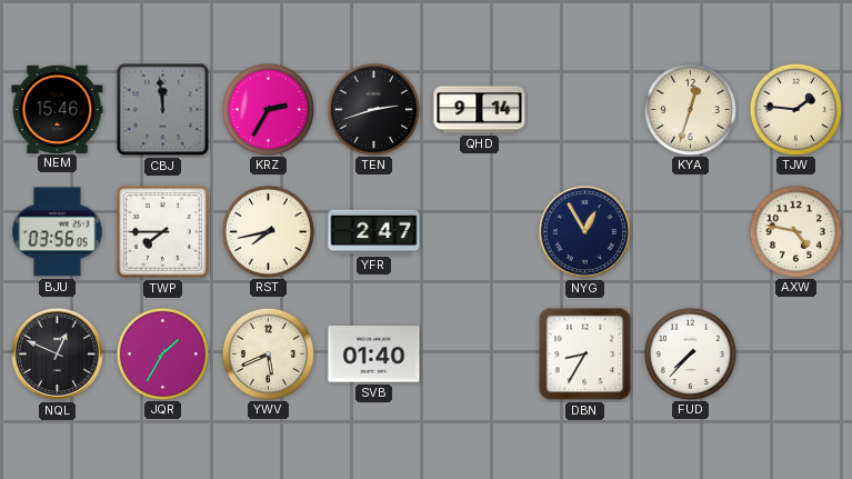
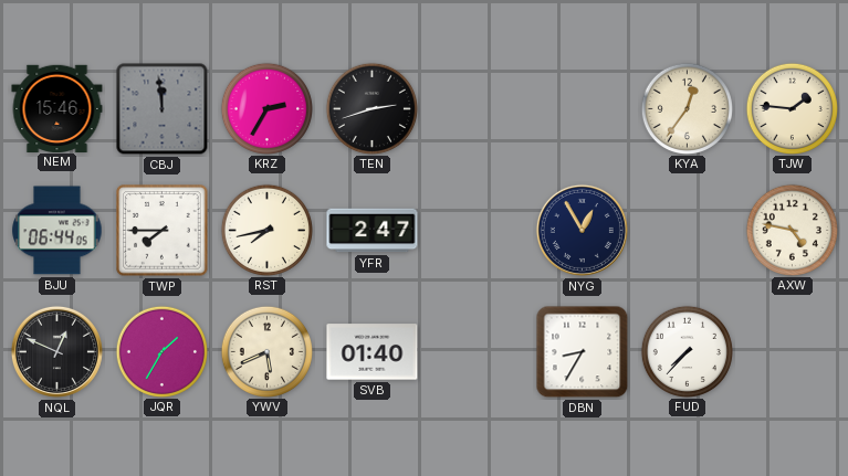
QHD: 9:14 -> none (480, 110)
KYA: 12:33 -> 12:36 (687, 108)
BJU: 03:56 -> 06:44 (57, 231)
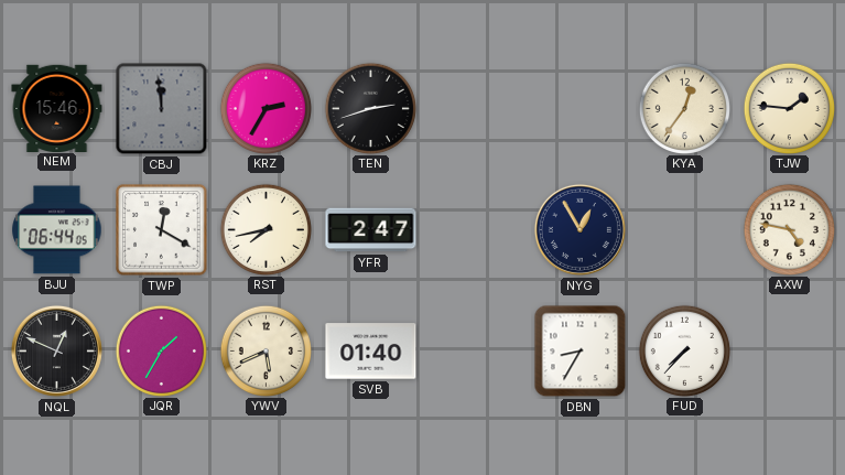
TWP: 7:45 -> 12:20 (162, 230)
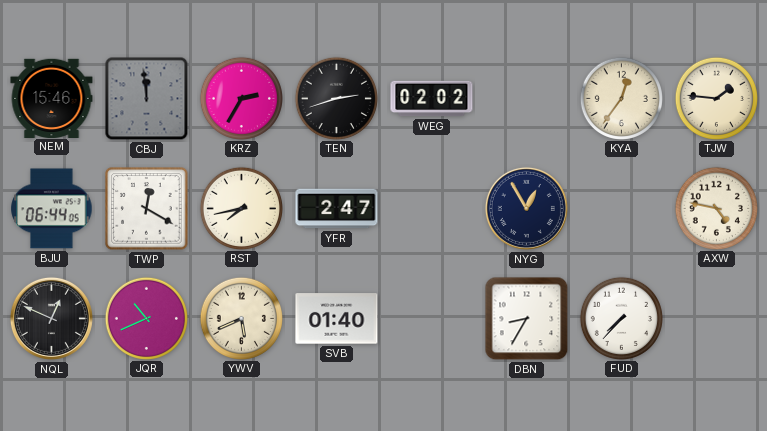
WEG: none -> 02:02 (432, 99)
JQR: 1:35 -> 10:41 (146, 318)
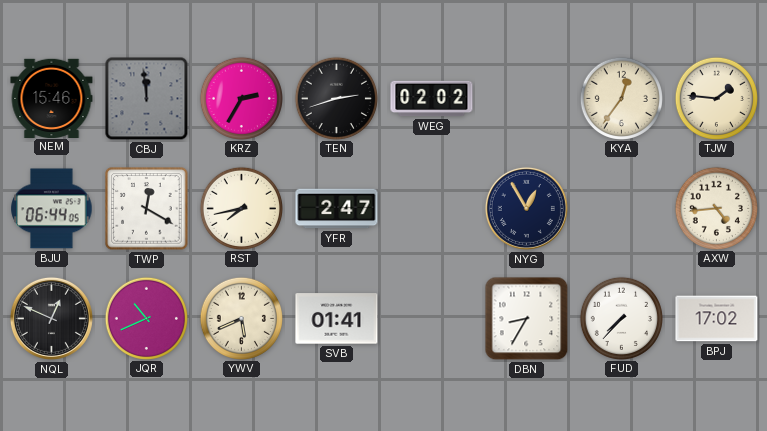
AXW: 4:47 -> 4:44 (716, 208)
SVB: 01:40 -> 01:41 (337, 319)
BPJ: none -> 17:02 (717, 319)
